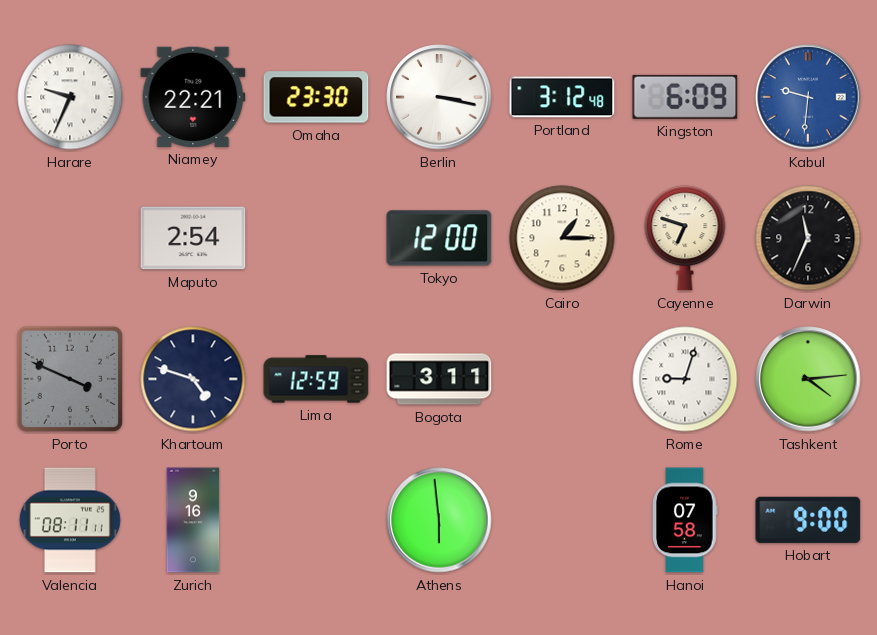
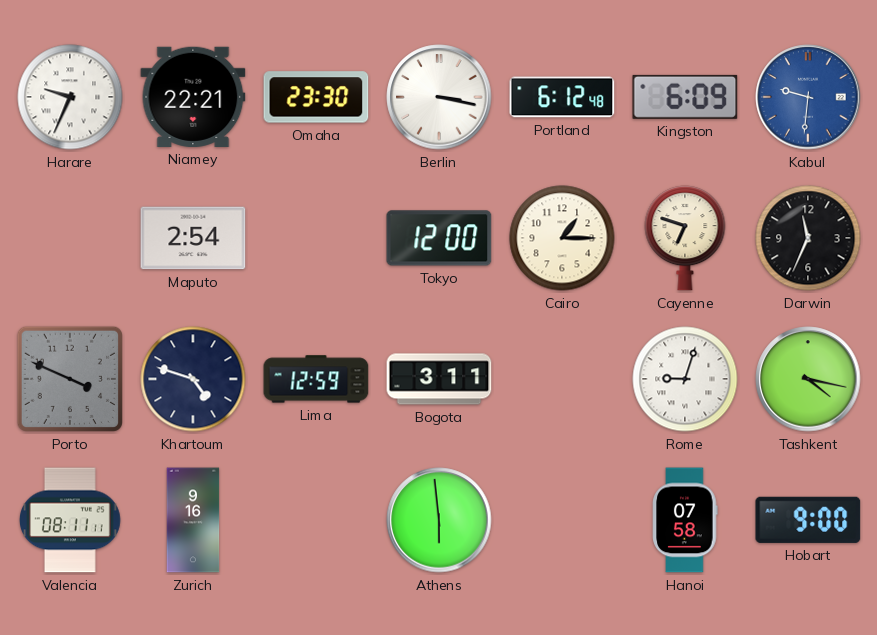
Portland: 3:12 -> 6:12 (562, 97)
Tashkent: 4:14 -> 4:17 (808, 379)
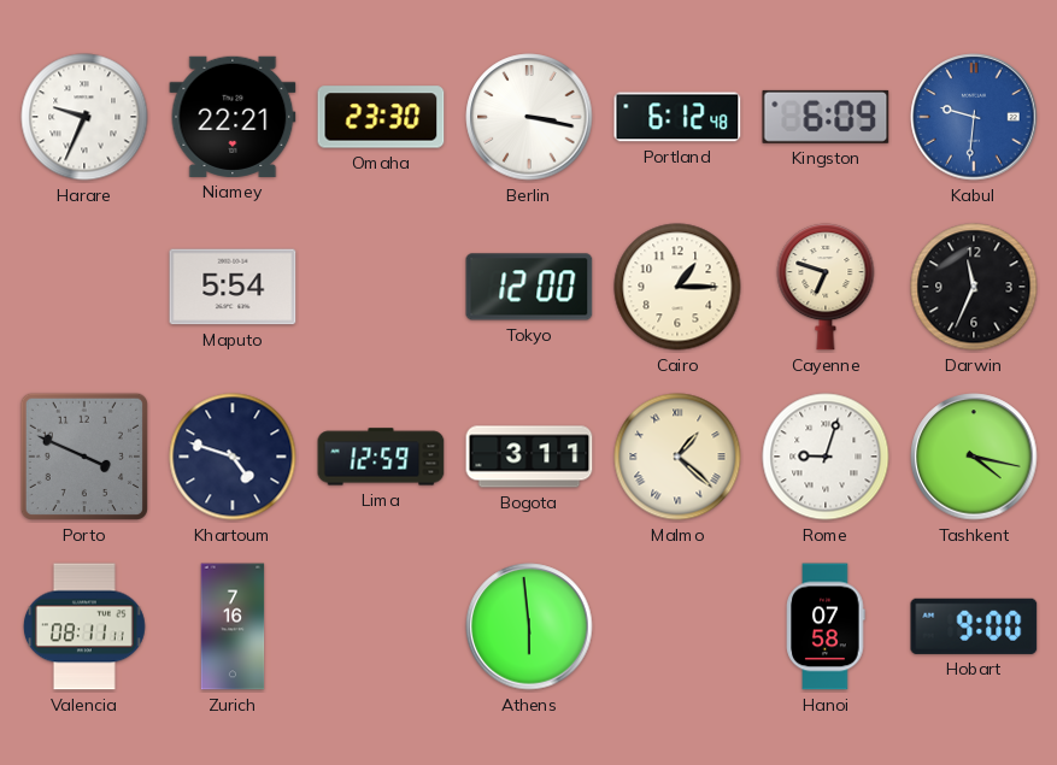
Maputo: 2:54 -> 5:54 (233, 287)
Malmo: none -> 1:22 (677, 457)
Zurich: 9:16 -> 7:16 (233, 626)
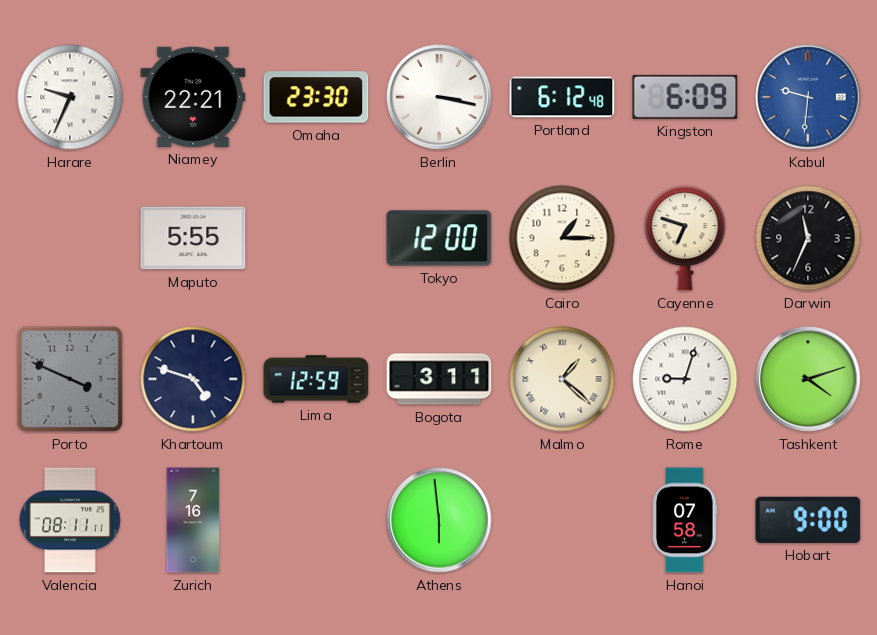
Maputo: 5:54 -> 5:55 (193, 238)
Tashkent: 4:17 -> 4:12 (808, 379)
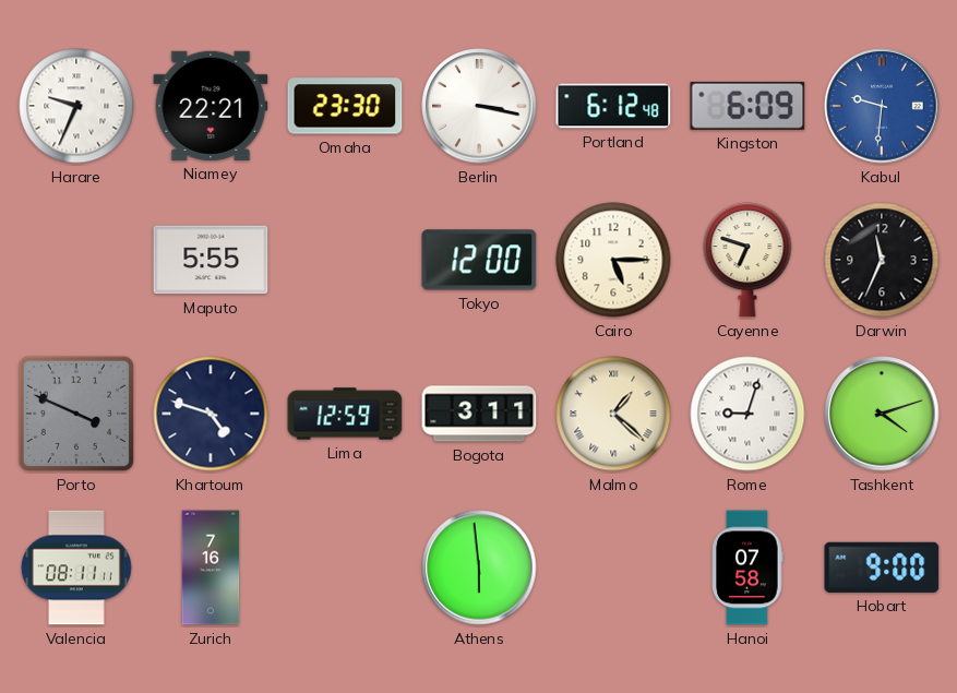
Cairo: 1:15 -> 5:15 (613, 260)
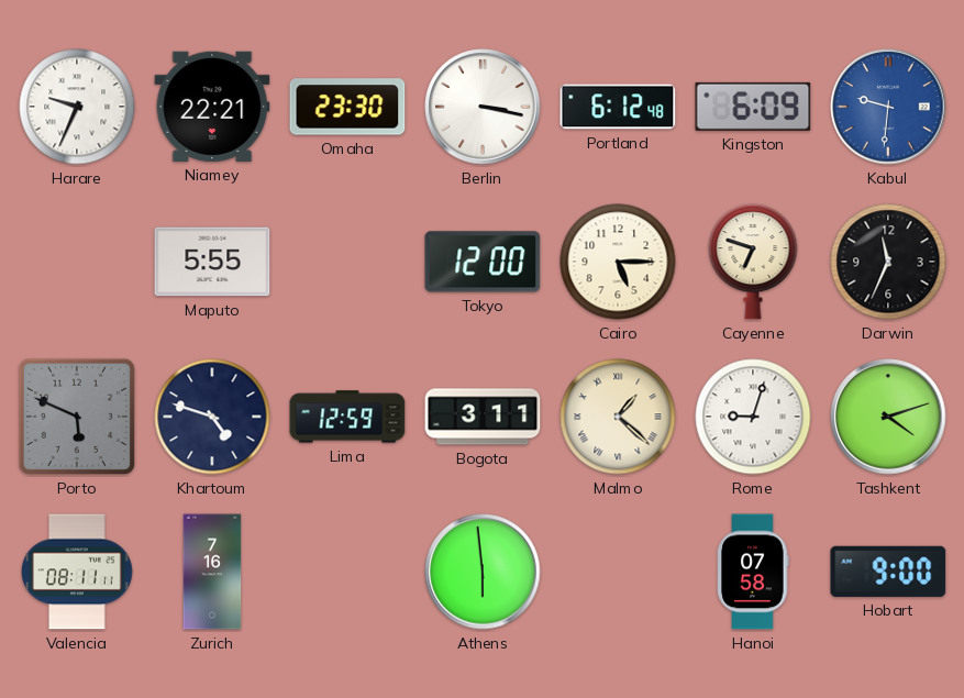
Porto: 3:49 -> 5:49 (77, 417)
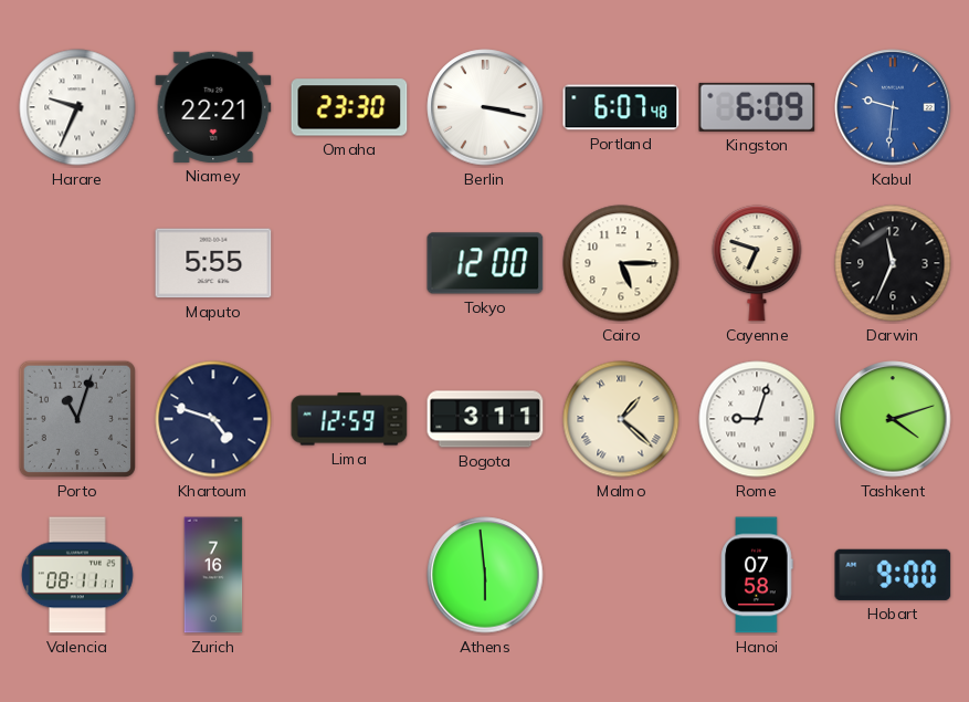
Portland: 6:12 -> 6:07 (621, 107)
Porto: 5:49 -> 11:03 (77, 419)
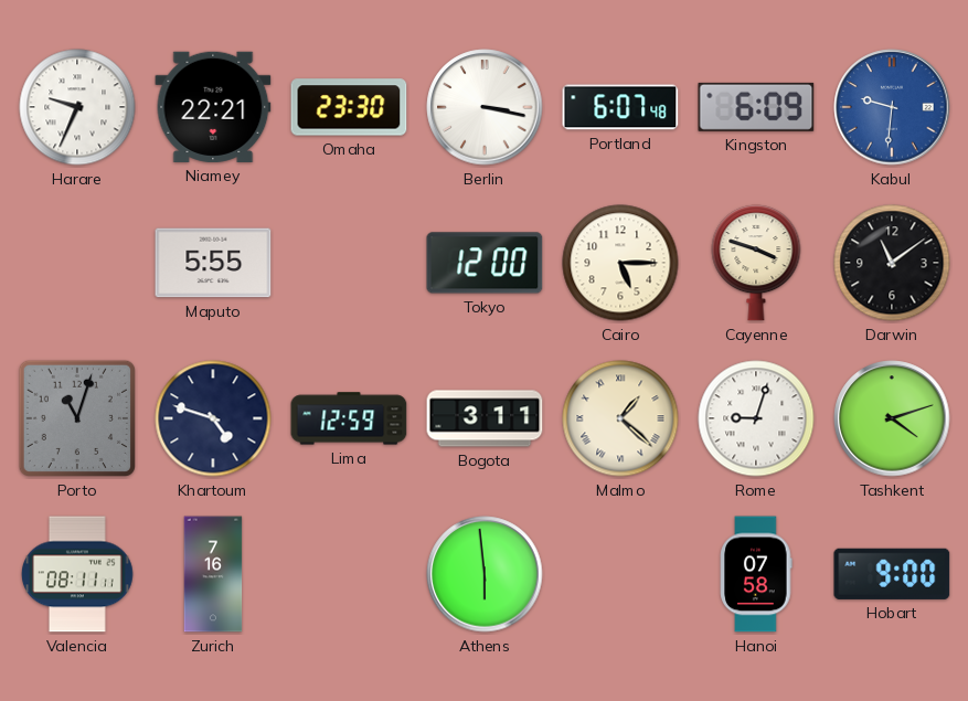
Cayenne: 6:48 -> 3:48 (756, 263)
Darwin: 11:34 -> 11:09 (892, 263)
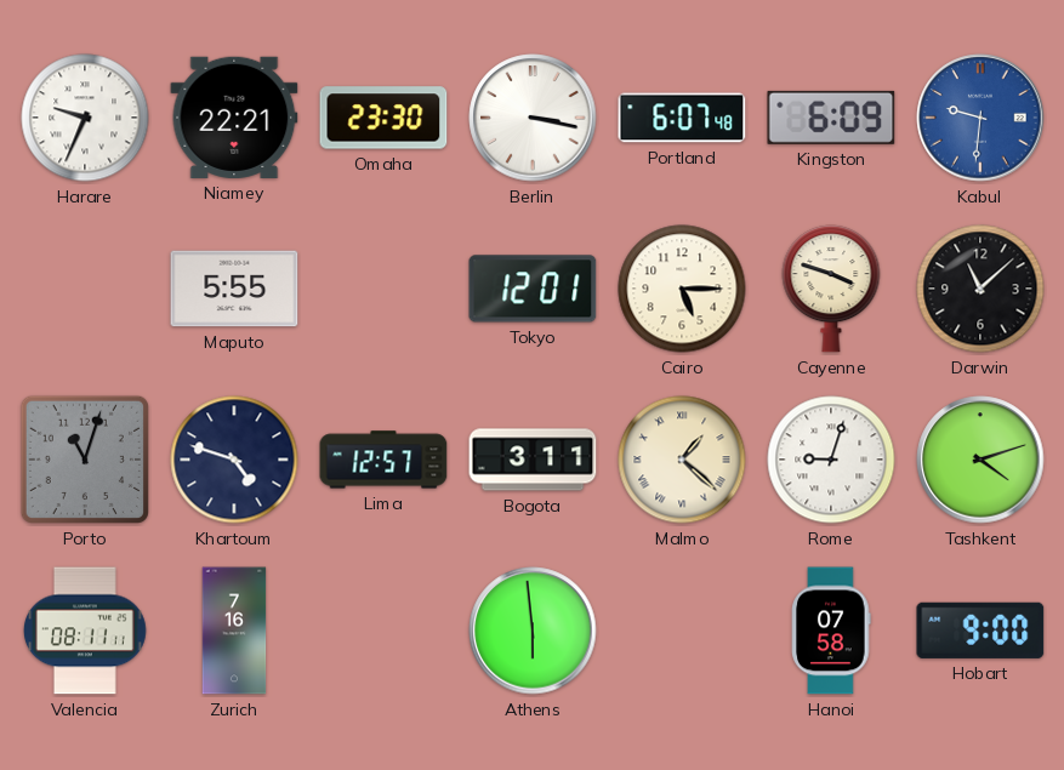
Tokyo: 12:00 -> 12:01 (533, 289)
Darwin: 11:09 -> 11:08 (980, 289)
Lima: 12:59 -> 12:57 (383, 460)
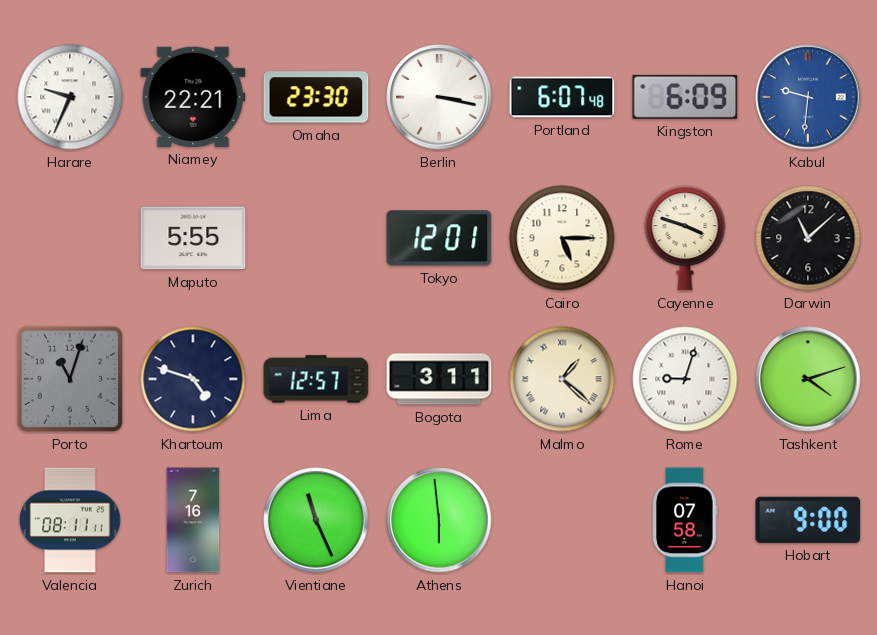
Vientiane: none -> 11:26 (316, 520)
